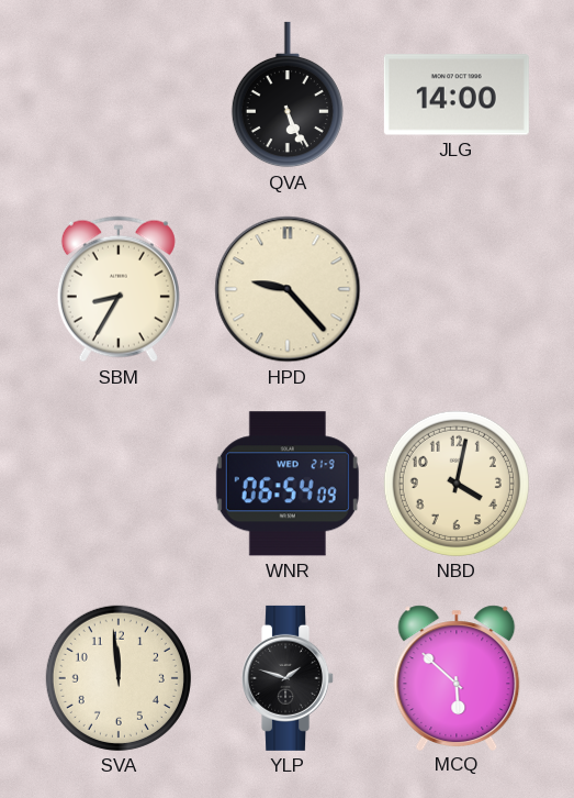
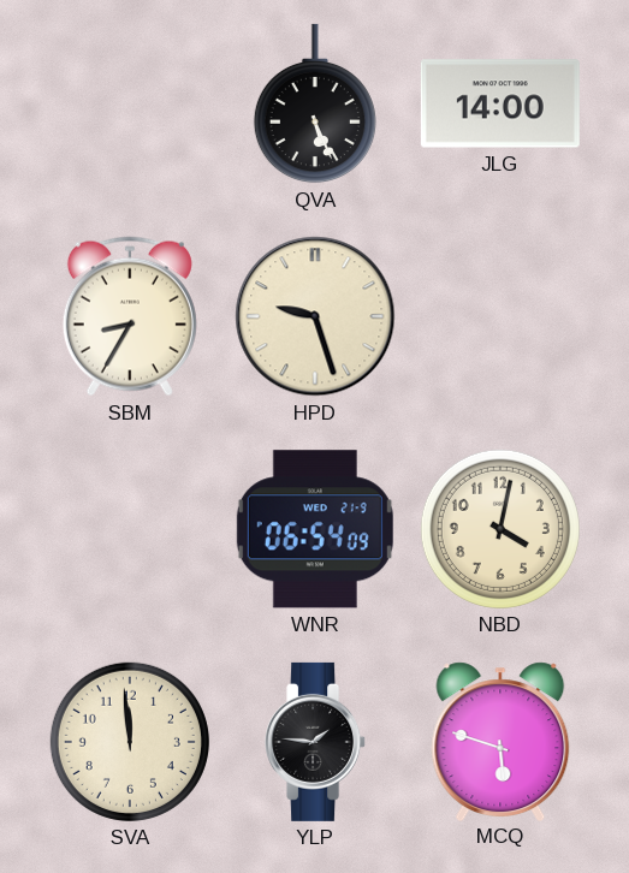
HPD: 9:23 -> 9:27 (315, 316)
YLP: 1:48 -> 1:46 (316, 742)
MCQ: 5:52 -> 5:48 (500, 741)
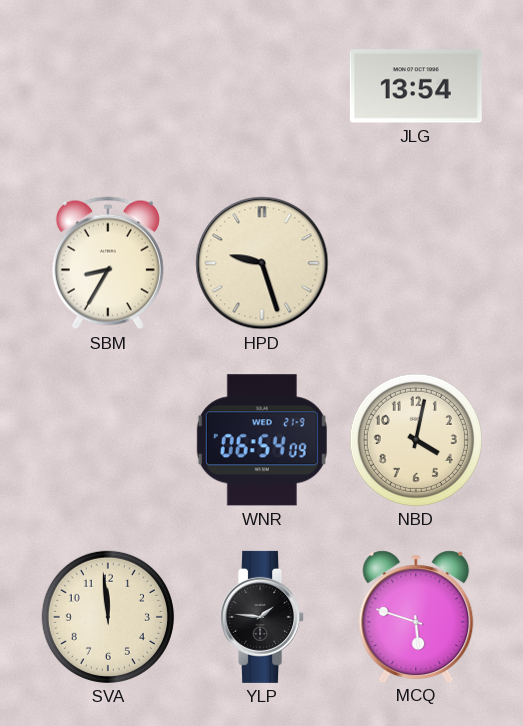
QVA: 5:26 -> none (315, 103)
JLG: 14:00 -> 13:54 (416, 86)
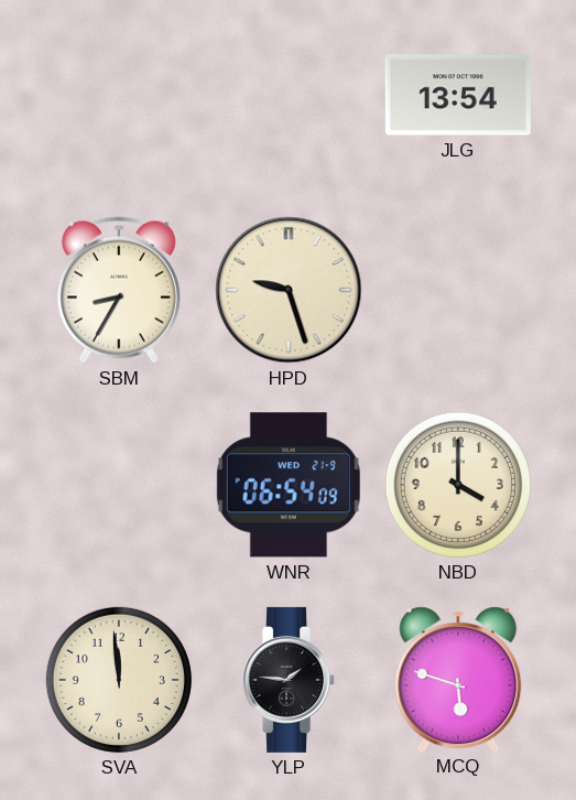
NBD: 4:02 -> 4:00 (458, 485)
